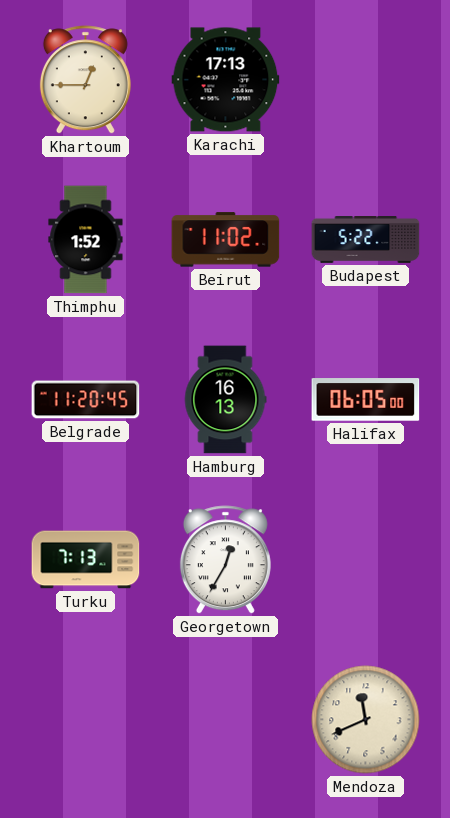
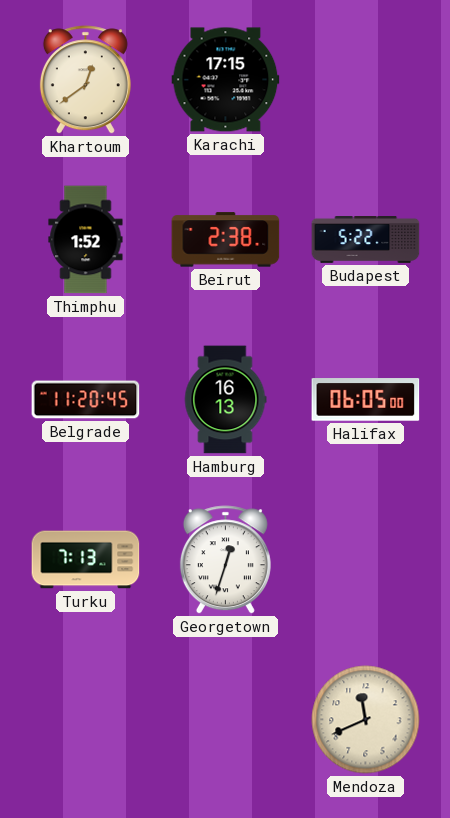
Khartoum: 12:45 -> 12:39 (85, 80)
Karachi: 17:13 -> 17:15 (226, 80)
Beirut: 11:02 -> 2:38 (226, 240)
Georgetown: 12:35 -> 12:33 (225, 560)
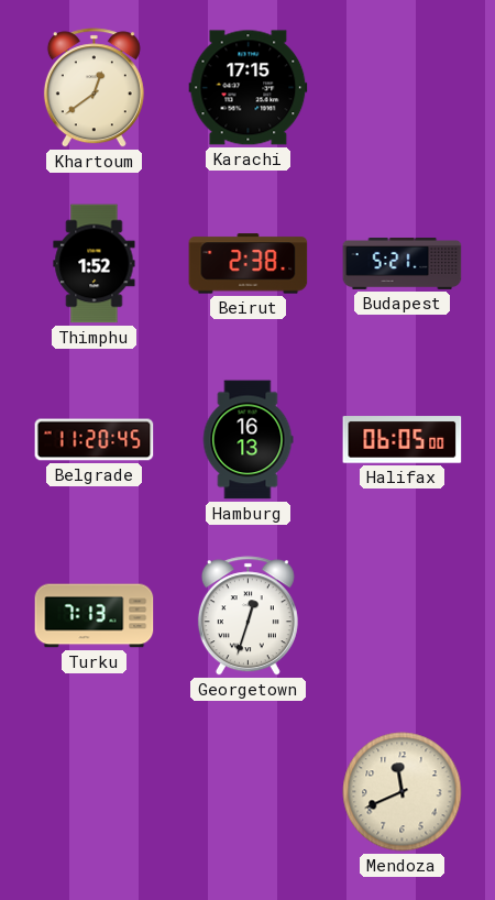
Budapest: 5:22 -> 5:21 (403, 264)
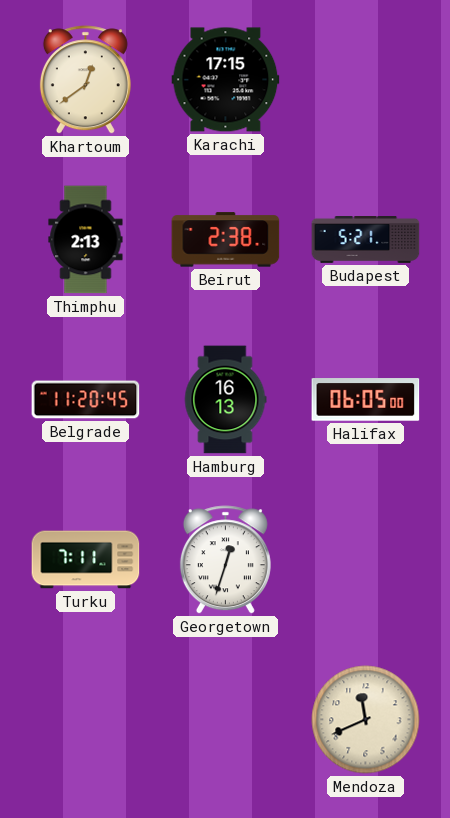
Thimphu: 1:52 -> 2:13 (86, 240)
Turku: 7:13 -> 7:11 (86, 560)
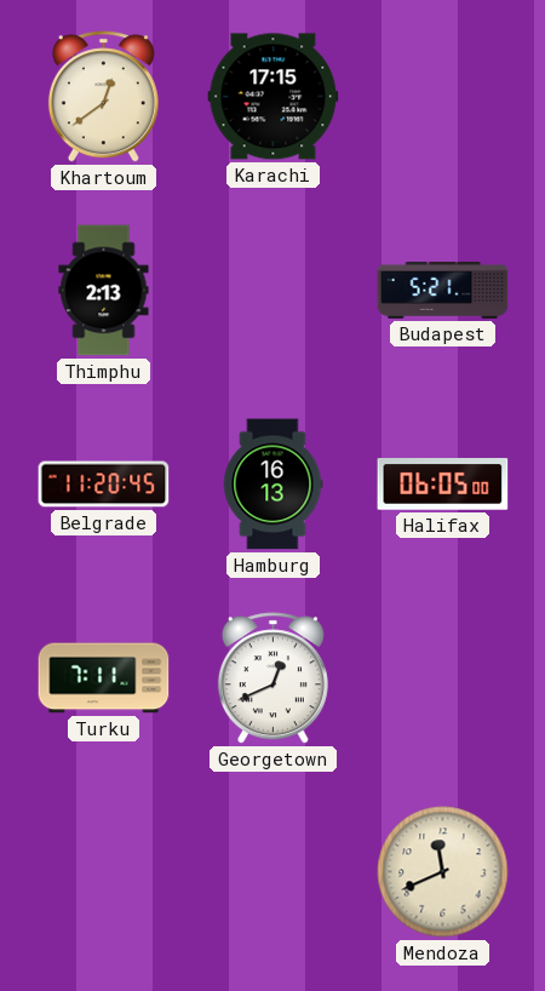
Beirut: 2:38 -> none (226, 240)
Georgetown: 12:33 -> 12:41 (272, 678)
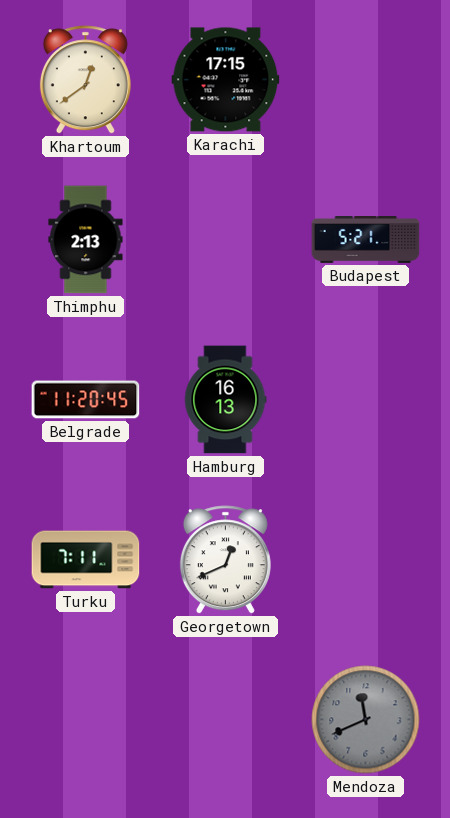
Halifax: 06:05 -> none (443, 485)
Mendoza dial: cream -> grey (366, 720)
